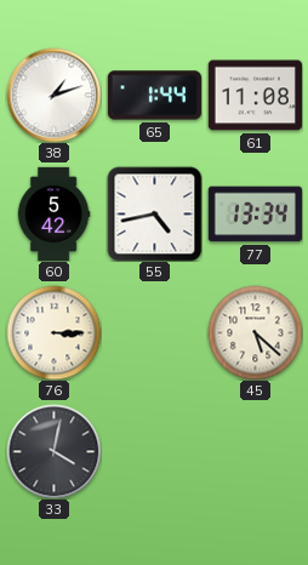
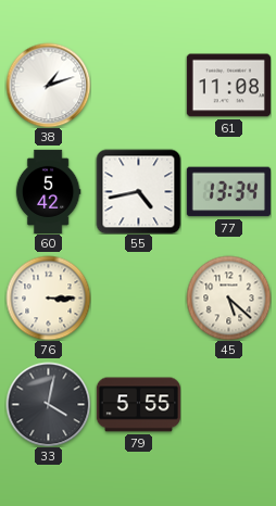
65: 1:44 -> none (154, 96)
79: none -> 5:55 (138, 405)
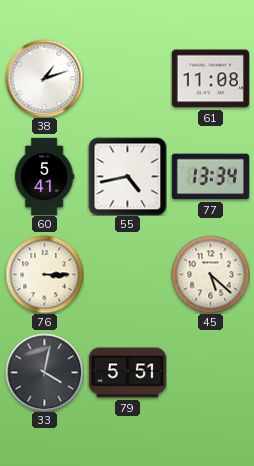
60: 5:42 -> 5:41 (44, 176)
79: 5:55 -> 5:51 (127, 373)
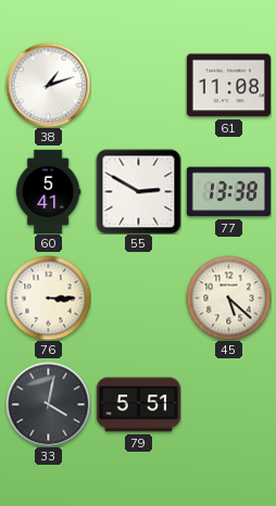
55: 4:43 -> 2:50 (138, 191)
77: 13:34 -> 13:38 (228, 192)
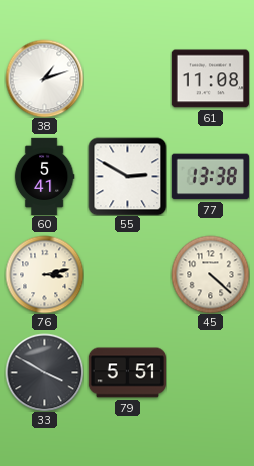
76: 3:15 -> 3:13 (44, 274)
45: 5:22 -> 4:22 (210, 274)
33: 4:02 -> 3:50 (44, 372)
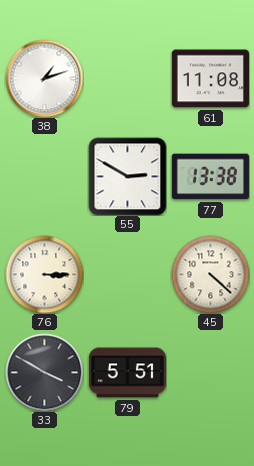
60: 5:41 -> none (44, 176)
76: 3:13 -> 3:15 (44, 274)
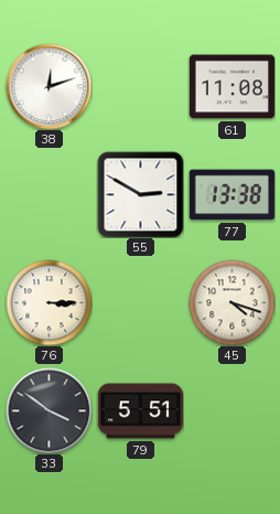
38: 1:12 -> 12:12 (49, 86)
45: 4:22 -> 4:18 (231, 302)
33: 3:50 -> 3:51 (49, 410)
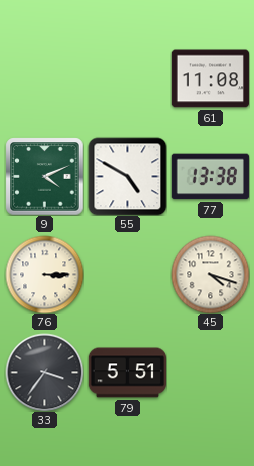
38: 12:12 -> none (49, 86)
9: none -> 4:11 (44, 176)
55: 2:50 -> 4:50 (127, 176)
33: 3:51 -> 3:36 (44, 372)
